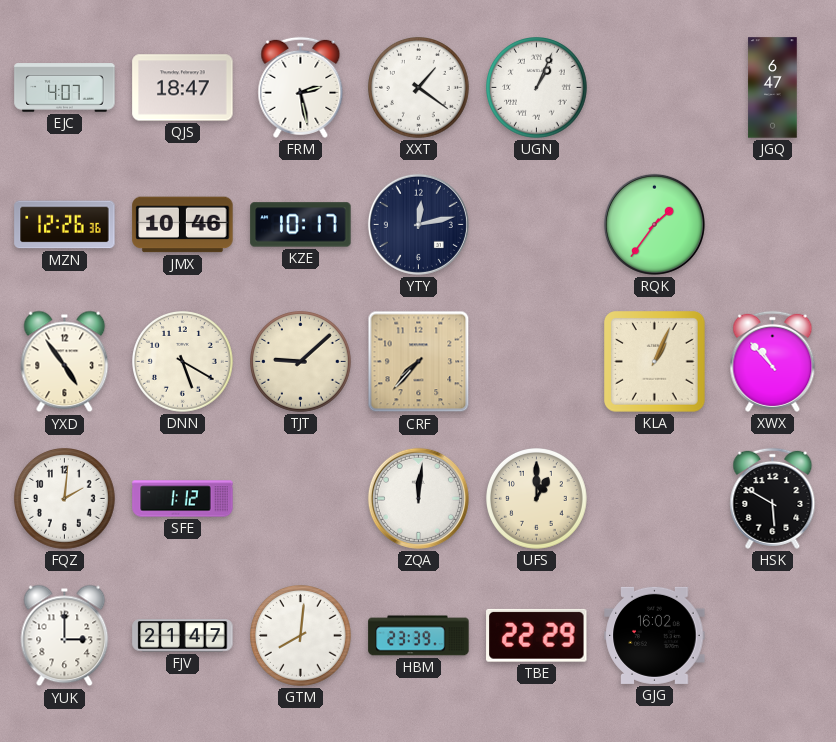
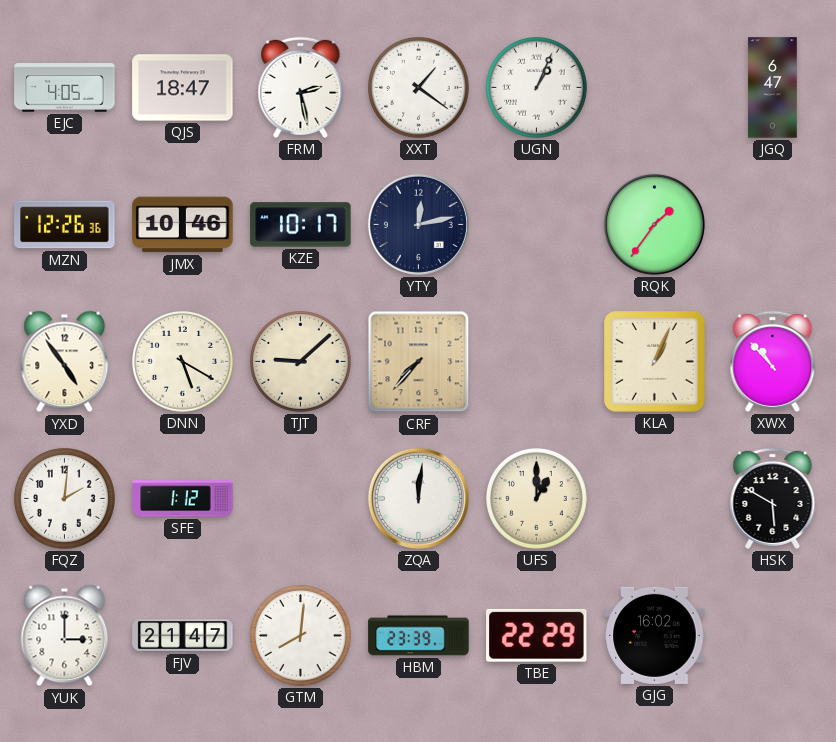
EJC: 4:07 -> 4:05 (65, 88)
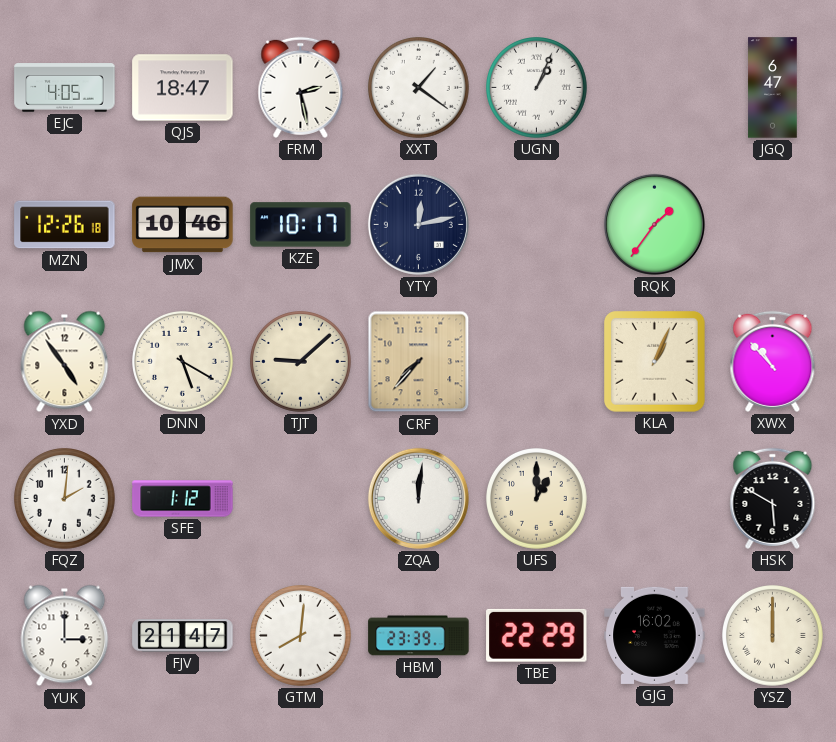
MZN: 12:26:36 -> 12:26:18 (65, 225)
YSZ: none -> 12:00 (773, 636)
